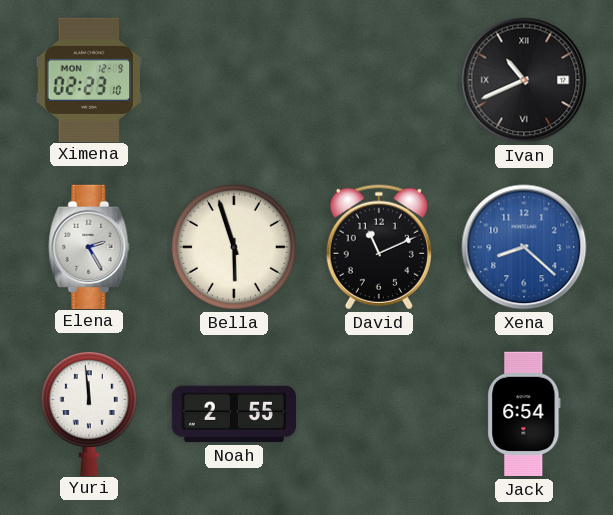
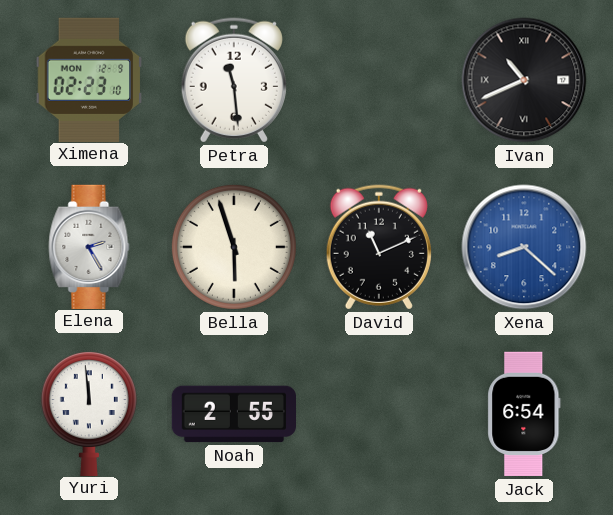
Petra: none -> 11:29 (234, 80)
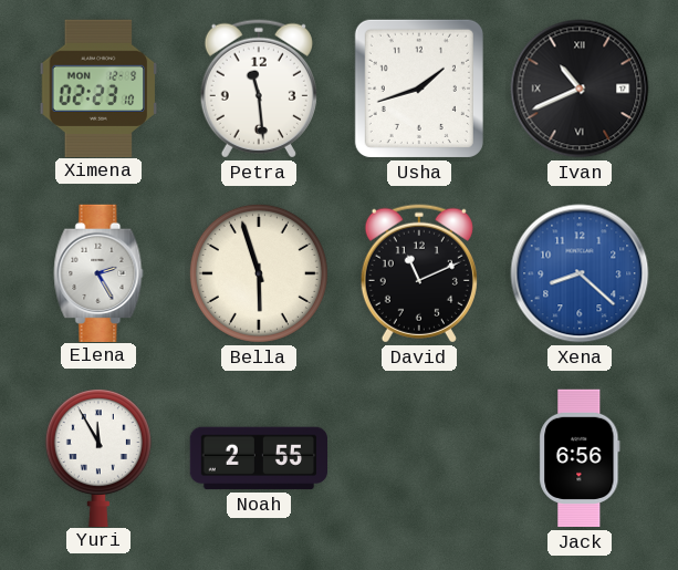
Usha: none -> 1:42 (419, 89)
Yuri: 11:59 -> 11:55 (98, 458)
Jack: 6:54 -> 6:56 (580, 458)
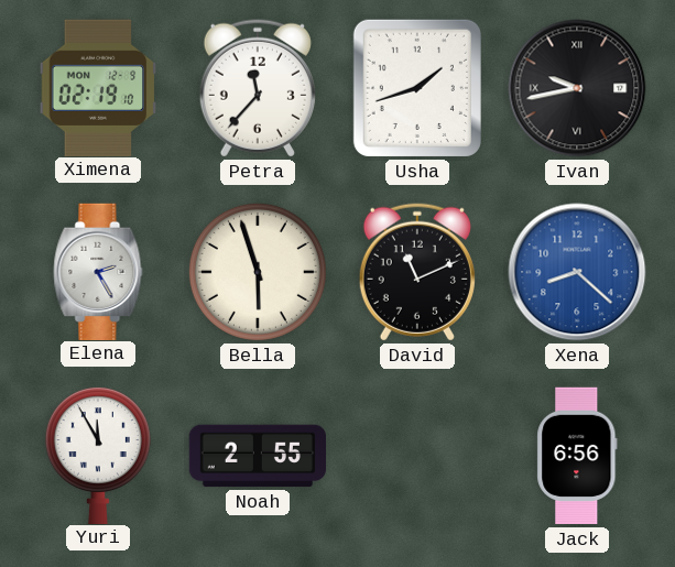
Ximena: 02:23 -> 02:19 (98, 87)
Petra: 11:29 -> 11:37 (258, 88)
Ivan: 10:41 -> 9:43 (577, 88)
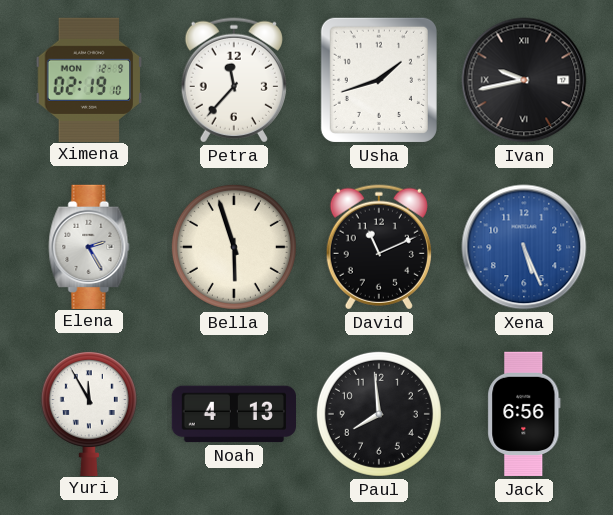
Xena: 8:22 -> 5:26 (524, 247)
Noah: 2:55 -> 4:13 (233, 414)
Paul: none -> 7:59 (379, 414)
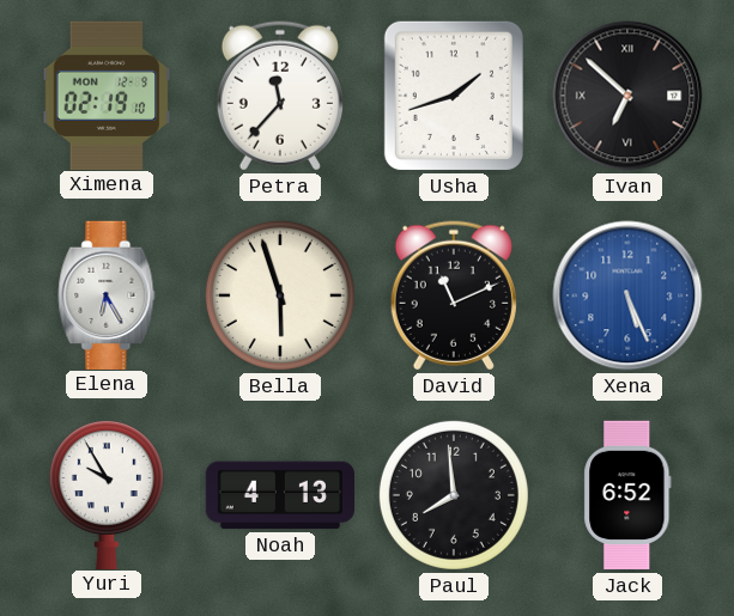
Ivan: 9:43 -> 6:52 (627, 96)
Elena: 2:25 -> 6:25 (107, 294)
Yuri: 11:55 -> 9:55 (107, 495)
Jack: 6:56 -> 6:52 (627, 495)
